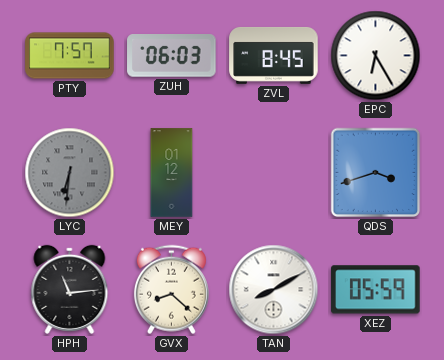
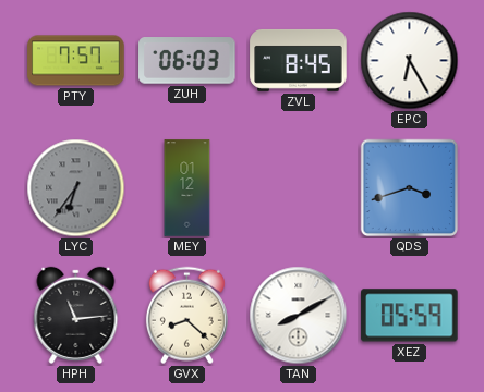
LYC: 6:31 -> 6:36 (76, 188)
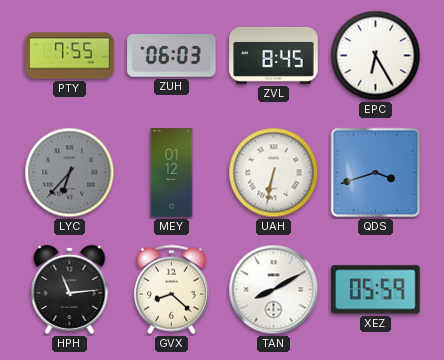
PTY: 7:57 -> 7:55 (70, 56)
LYC: 6:36 -> 6:37 (70, 173)
UAH: none -> 6:32 (274, 173)
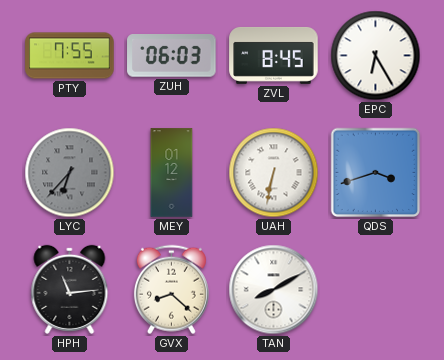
XEZ: 05:59 -> none (376, 290)
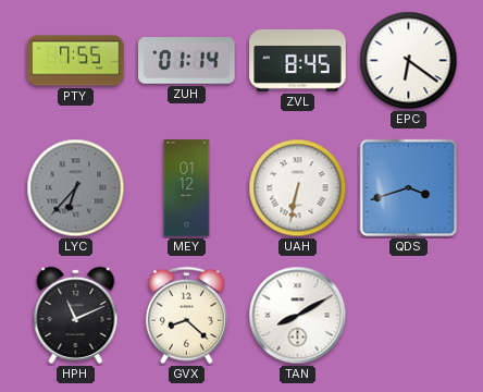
ZUH: 06:03 -> 01:14 (187, 61)
EPC: 6:25 -> 6:21 (409, 61)
HPH: 11:14 -> 11:11 (76, 315)
